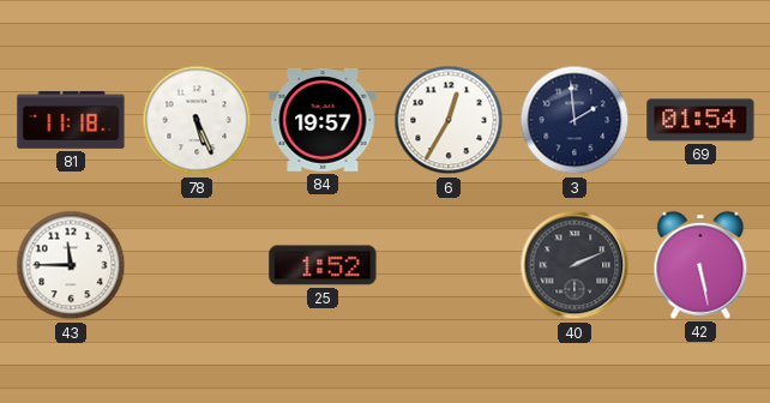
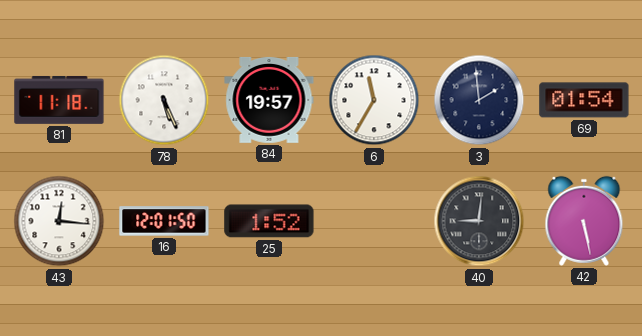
6: 12:35 -> 11:35 (374, 100)
43: 11:45 -> 12:16 (59, 221)
16: none -> 12:01 (164, 221)
40: 2:11 -> 9:01 (479, 221)
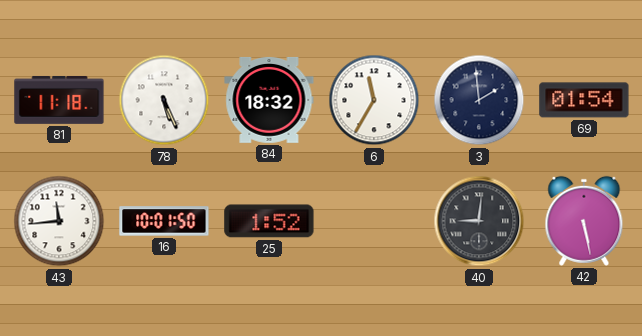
84: 19:57 -> 18:32 (269, 100)
43: 12:16 -> 11:44 (59, 221)
16: 12:01 -> 10:01 (164, 221)
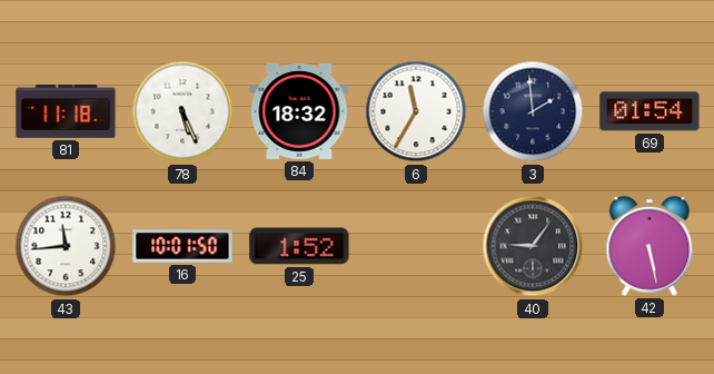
40: 9:01 -> 9:06 (533, 246)
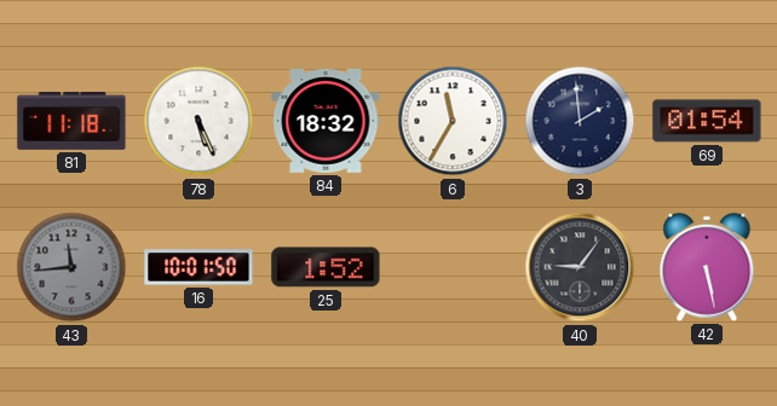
43 dial: white -> grey (71, 267)
